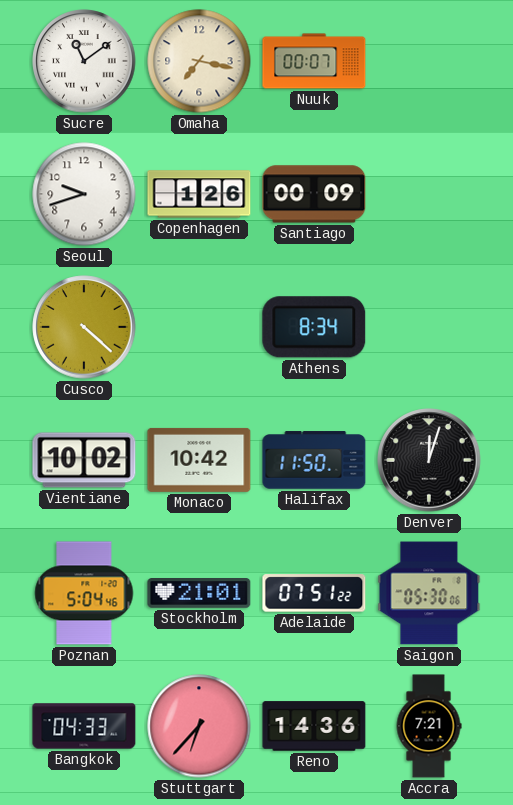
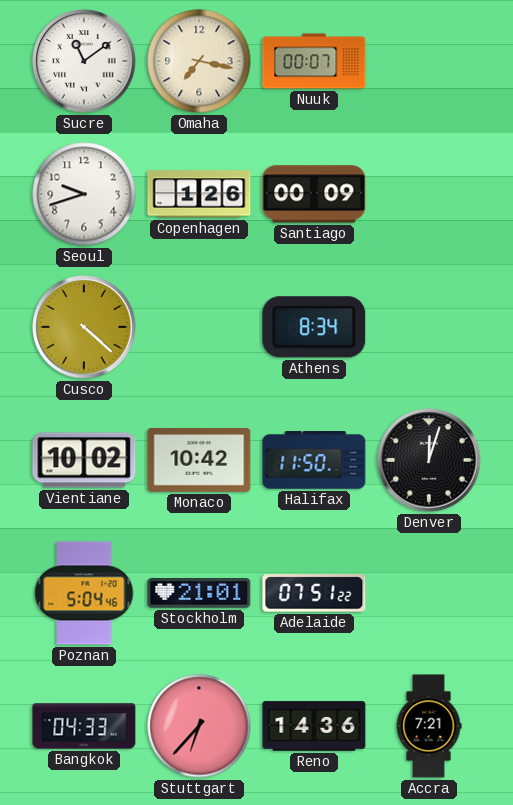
Saigon: 05:30 -> none (429, 593)
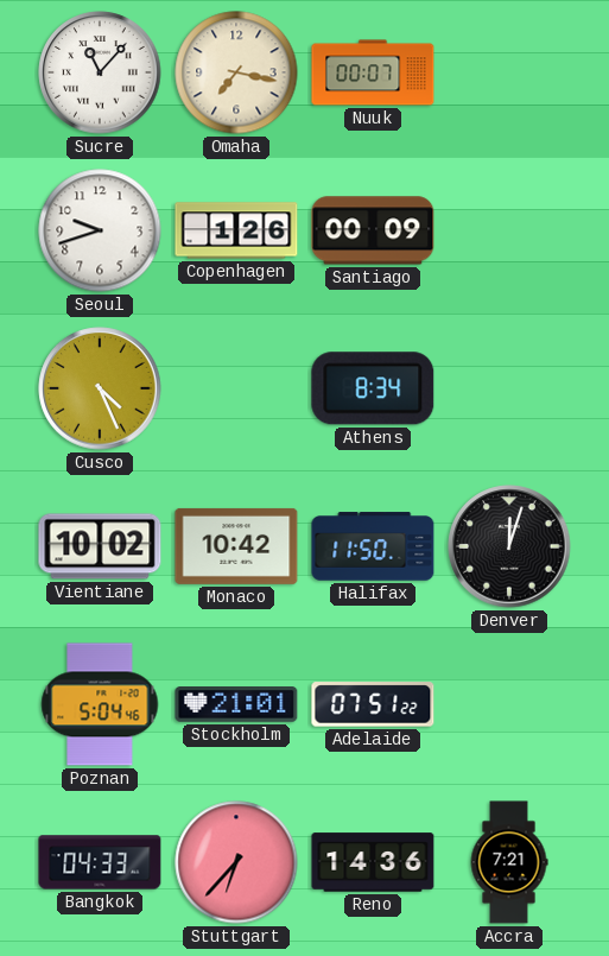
Sucre: 11:09 -> 11:07 (100, 72)
Cusco: 4:22 -> 4:26 (100, 388)
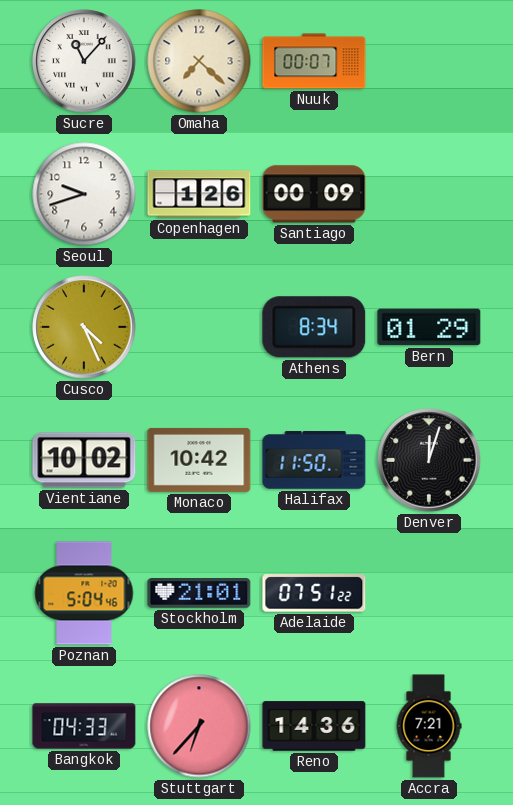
Omaha: 7:17 -> 7:22 (199, 61)
Bern: none -> 01:29 (429, 327)
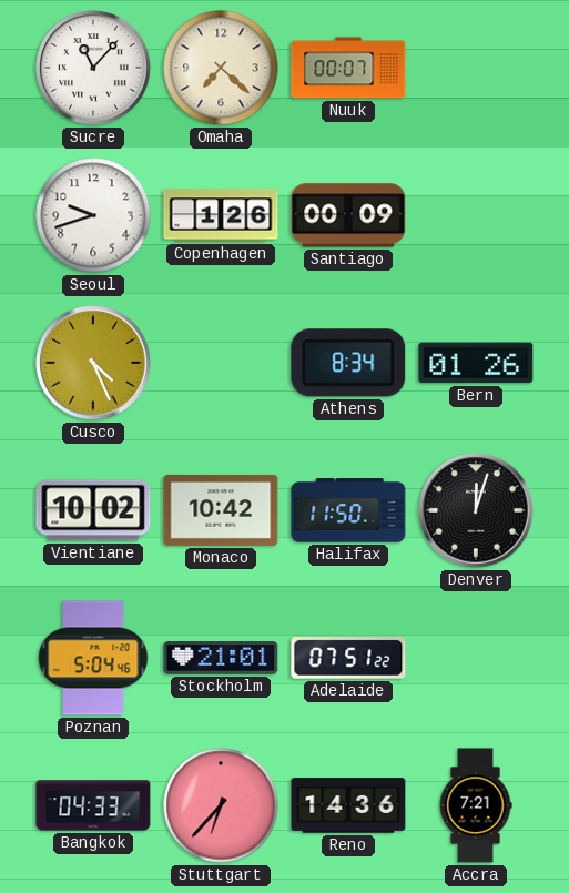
Bern: 01:29 -> 01:26 (476, 363)
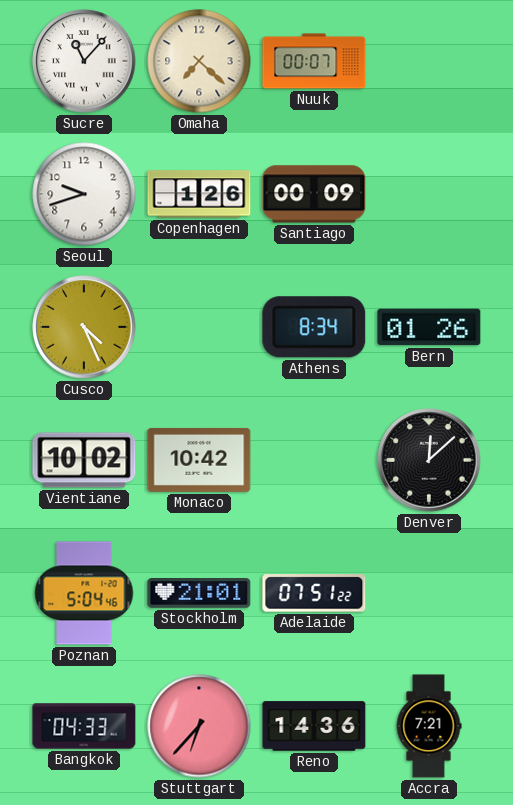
Halifax: 11:50 -> none (348, 510)
Denver: 12:03 -> 12:08 (429, 460)
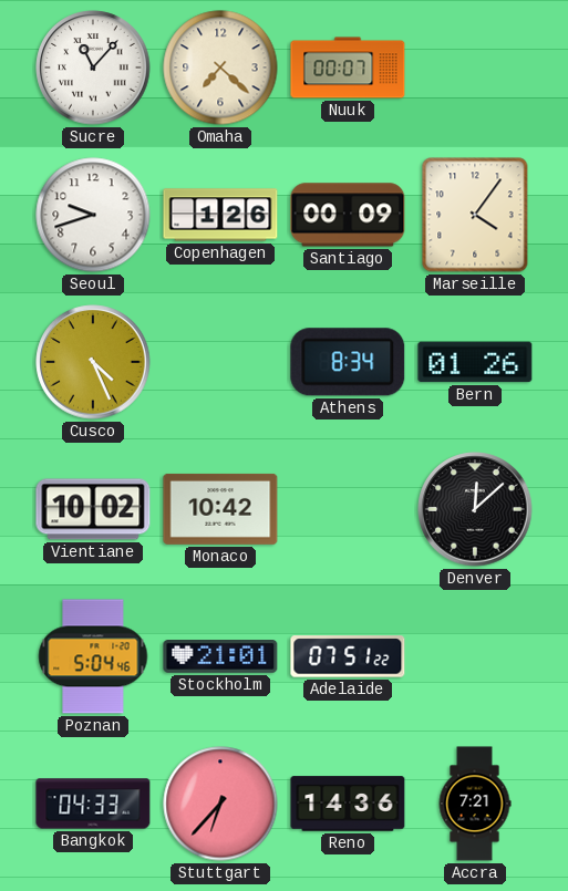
Marseille: none -> 4:06 (475, 215)
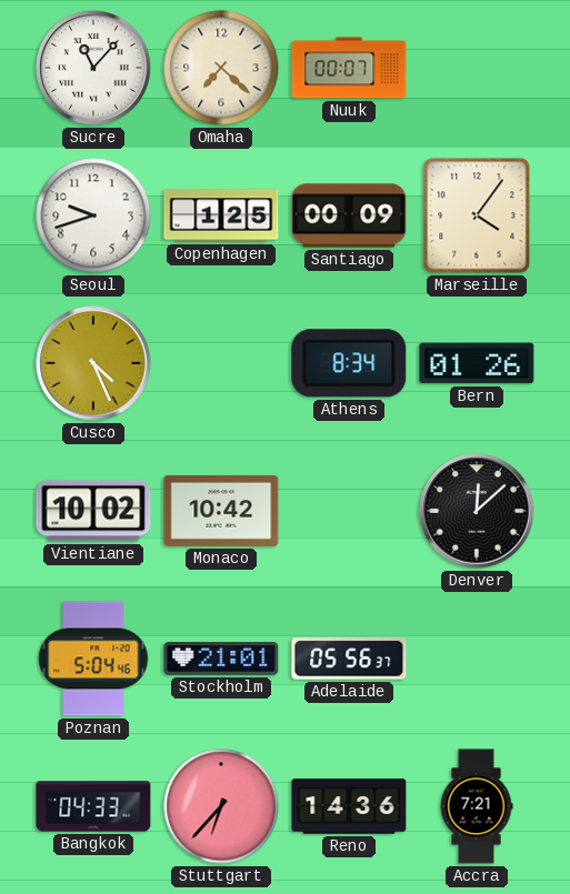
Copenhagen: 1:26 -> 1:25 (221, 215)
Adelaide: 07:51 -> 05:56 (349, 659)
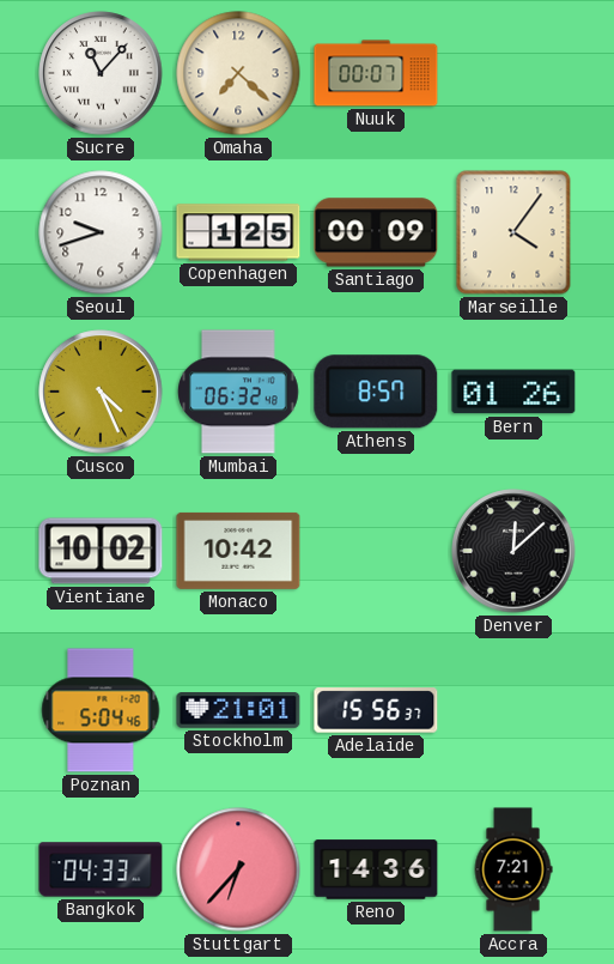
Mumbai: none -> 06:32 (239, 392)
Athens: 8:34 -> 8:57 (376, 392)
Adelaide: 05:56 -> 15:56 (376, 710)
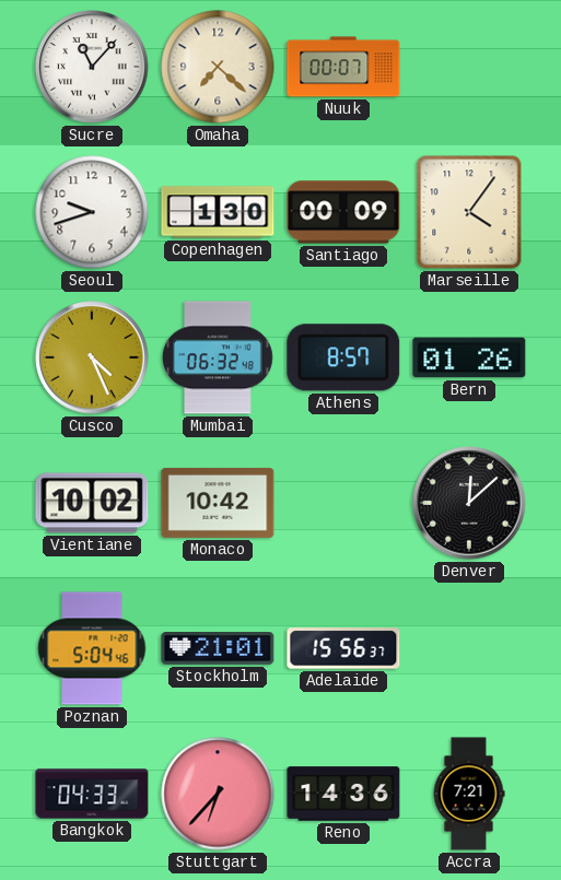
Copenhagen: 1:25 -> 1:30 (218, 212)
